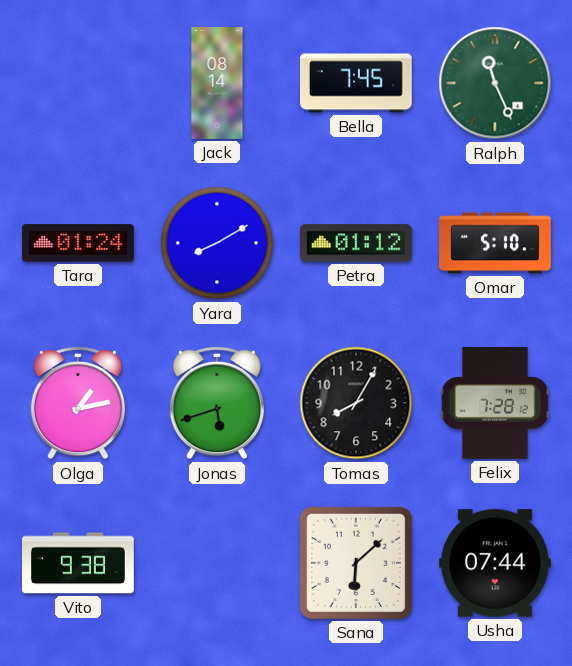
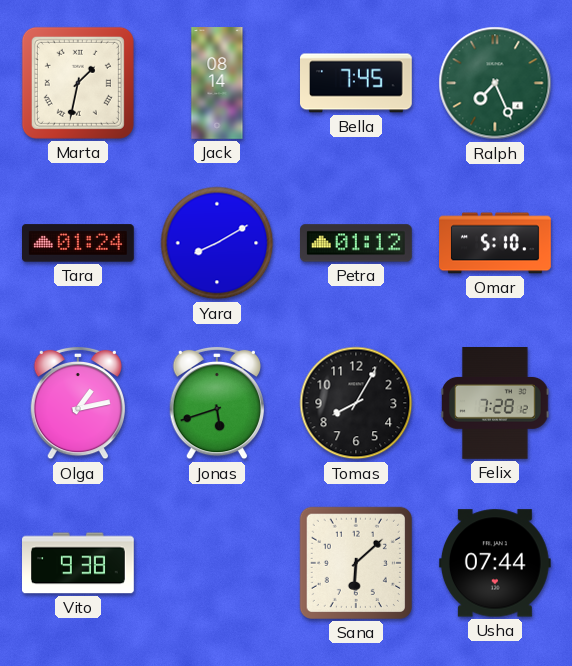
Marta: none -> 1:32 (78, 83)
Ralph: 11:26 -> 7:26 (495, 83)
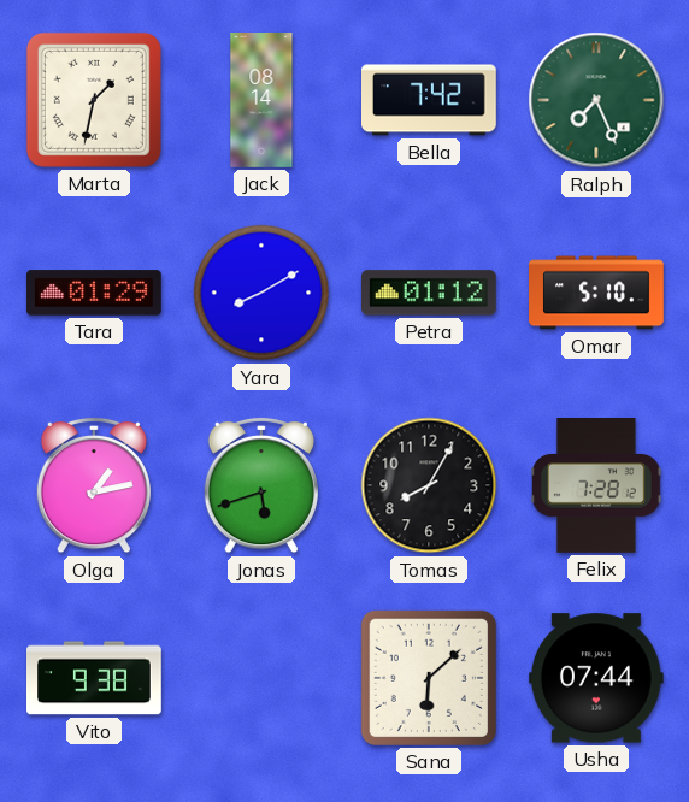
Bella: 7:45 -> 7:42 (430, 100)
Tara: 01:24 -> 01:29 (95, 293)
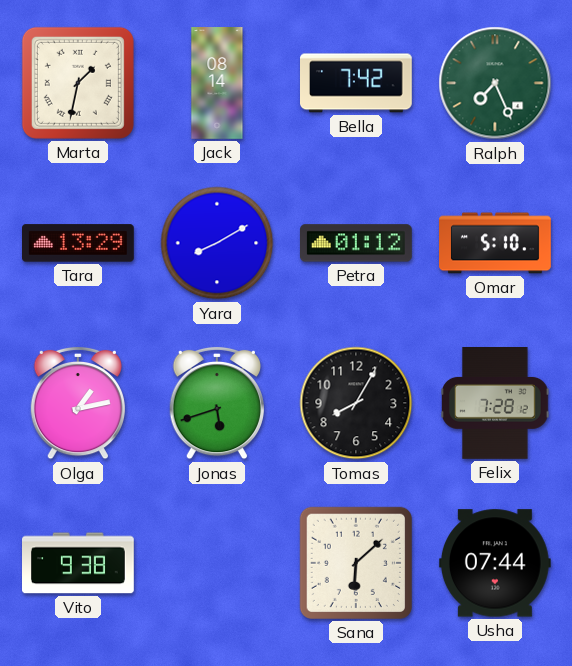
Tara: 01:29 -> 13:29 (79, 243)
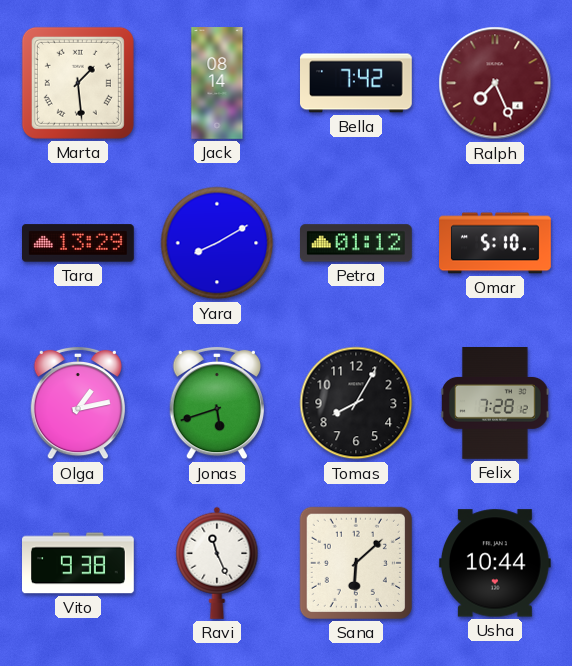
Marta: 1:32 -> 1:29 (78, 83)
Ralph dial: green -> burgundy (495, 83)
Ravi: none -> 11:26 (217, 563)
Usha: 07:44 -> 10:44 (495, 563)
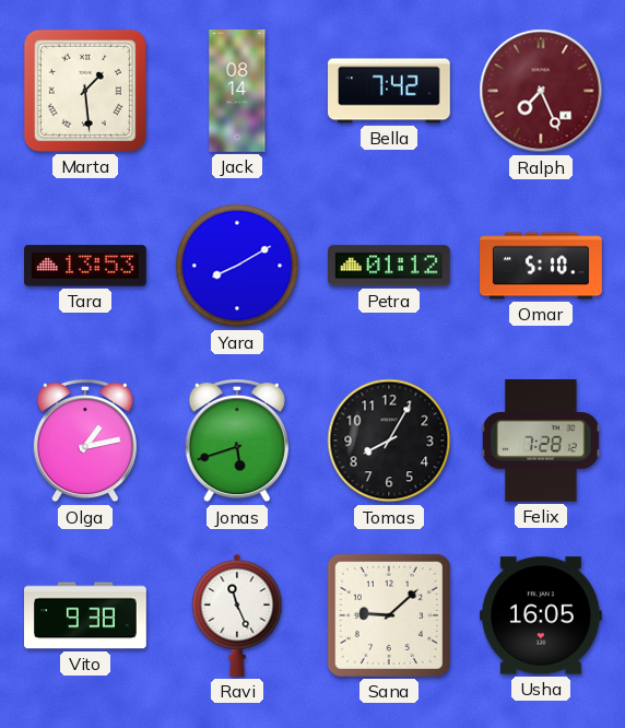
Tara: 13:29 -> 13:53 (86, 266)
Sana: 6:08 -> 9:08 (389, 615)
Usha: 10:44 -> 16:05 (541, 615)
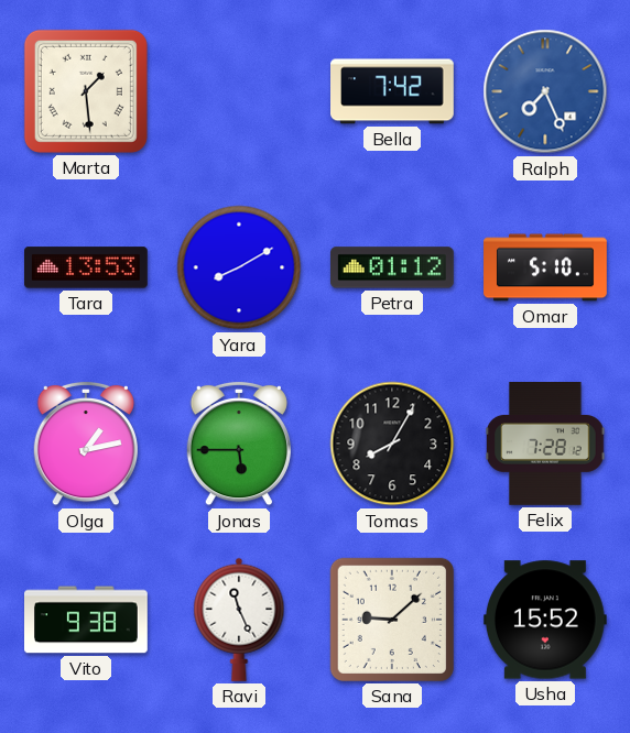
Jack: 08:14 -> none (237, 91)
Ralph dial: burgundy -> blue (545, 91)
Jonas: 5:42 -> 5:45 (239, 444)
Usha: 16:05 -> 15:52 (545, 620)
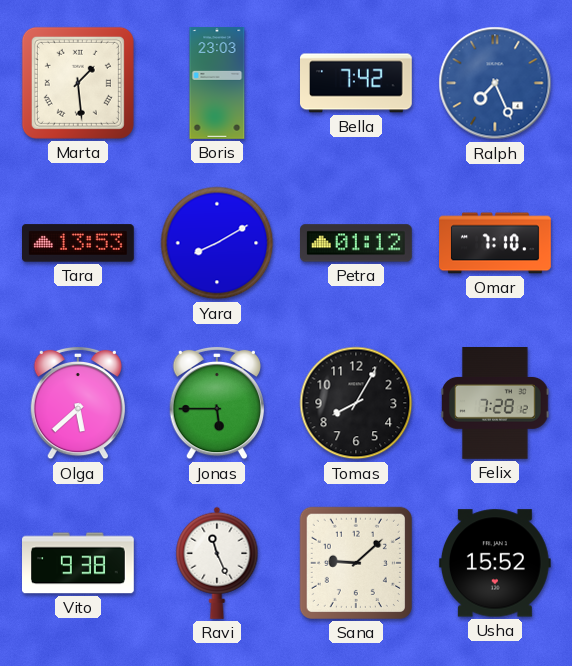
Boris: none -> 23:03 (217, 83)
Omar: 5:10 -> 7:10 (495, 243)
Olga: 1:13 -> 5:38 (78, 403)
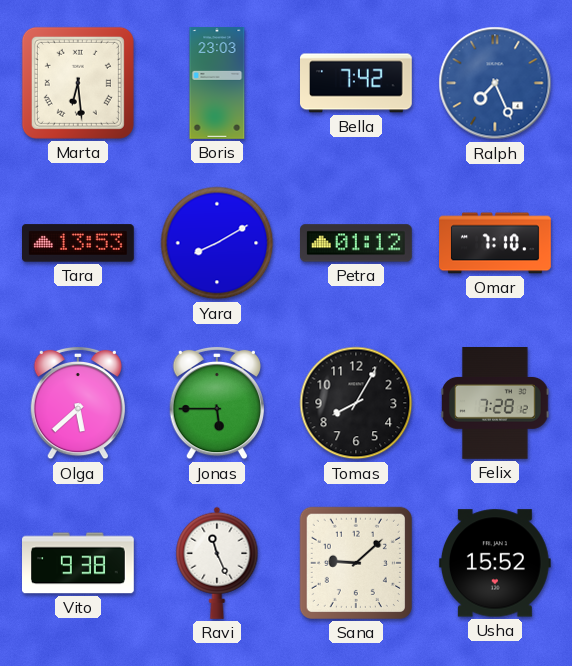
Marta: 1:29 -> 6:29 (78, 83)
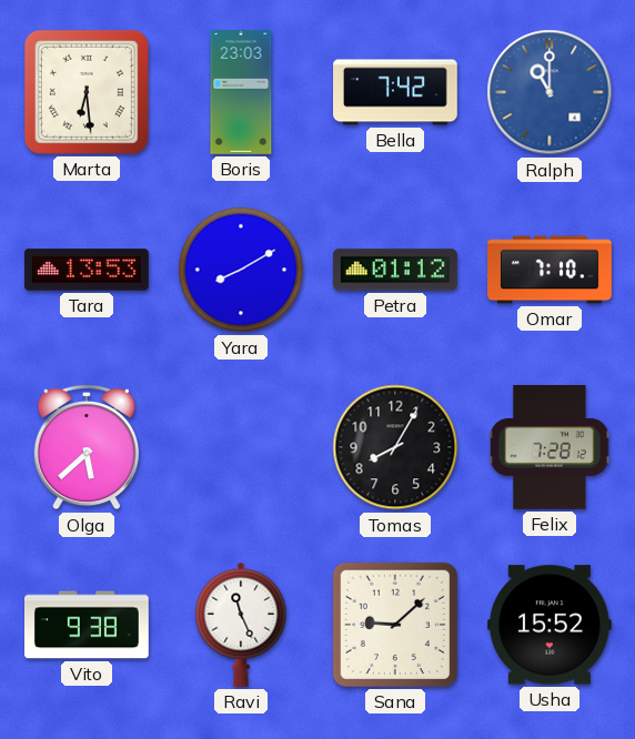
Ralph: 7:26 -> 11:00 (550, 92)
Jonas: 5:45 -> none (217, 403)
